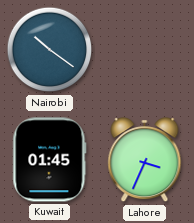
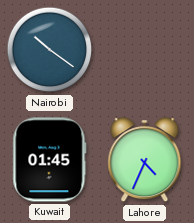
Lahore: 3:34 -> 4:34 (145, 160)
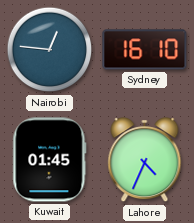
Nairobi: 10:21 -> 12:46 (50, 50)
Sydney: none -> 16:10 (145, 50)
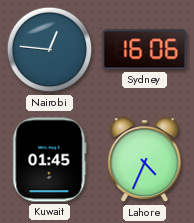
Sydney: 16:10 -> 16:06 (145, 50)
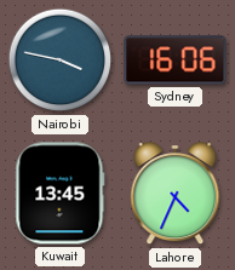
Nairobi: 12:46 -> 3:47 (61, 61)
Kuwait: 01:45 -> 13:45 (61, 194)
